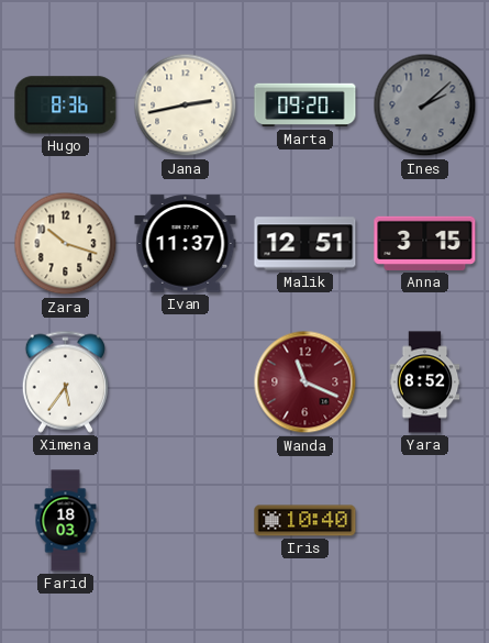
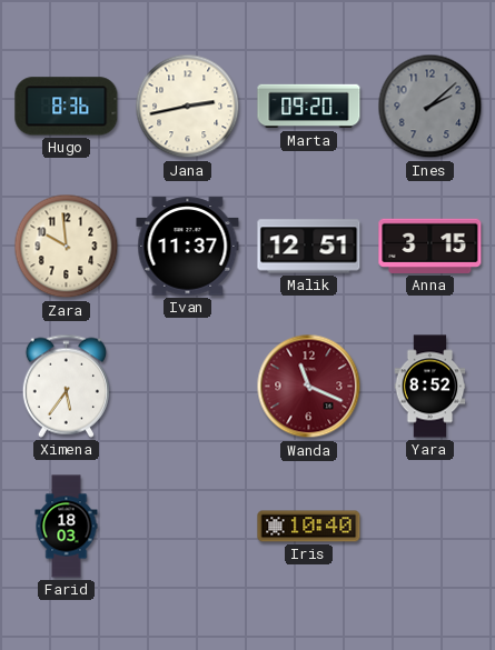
Zara: 10:18 -> 9:59 (67, 247)
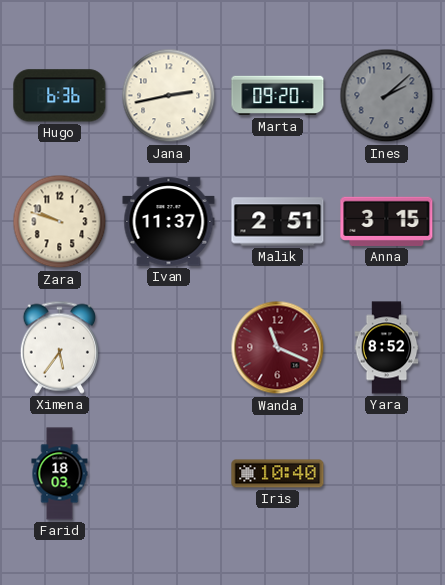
Hugo: 8:36 -> 6:36 (60, 96)
Zara: 9:59 -> 9:48 (60, 222)
Malik: 12:51 -> 2:51 (278, 222)
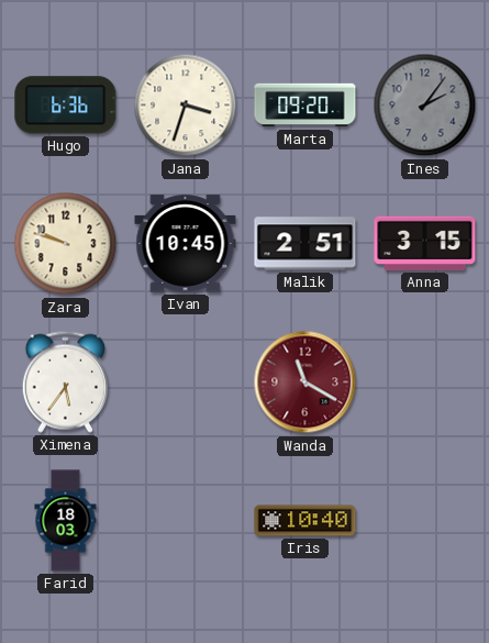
Jana: 2:43 -> 3:33 (186, 106)
Ines: 2:08 -> 2:06 (425, 106)
Ivan: 11:37 -> 10:45 (186, 244)
Wanda: 11:19 -> 11:20 (305, 383)
Yara: 8:52 -> none (387, 348)
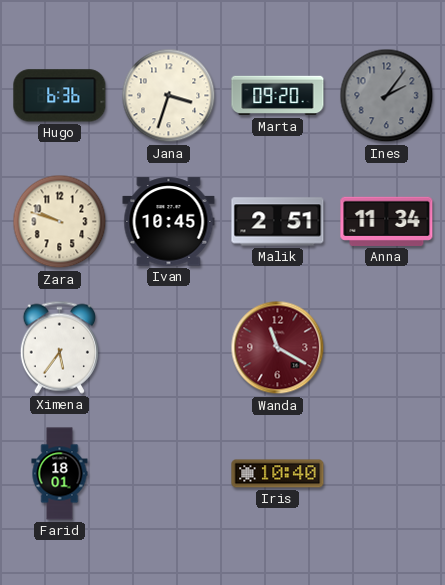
Anna: 3:15 -> 11:34 (387, 221)
Farid: 18:03 -> 18:01 (60, 474)
